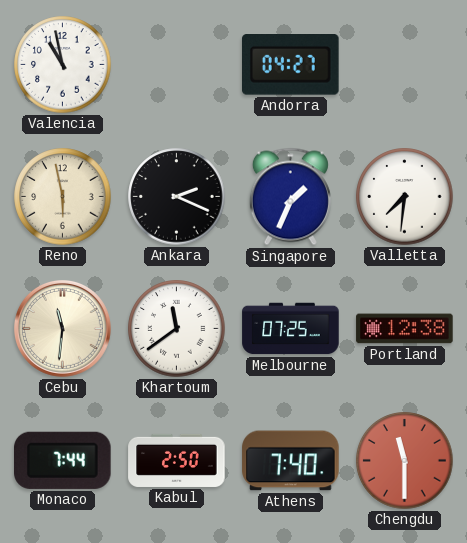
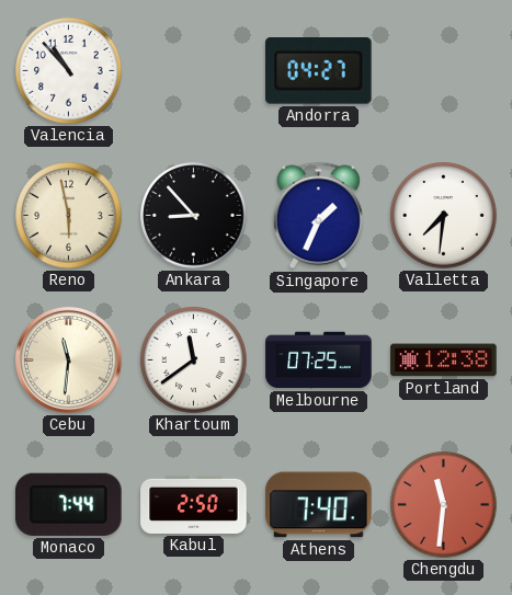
Valencia: 10:58 -> 10:53 (69, 71)
Ankara: 2:19 -> 8:53 (194, 216)
Chengdu: 11:30 -> 11:31 (444, 505)
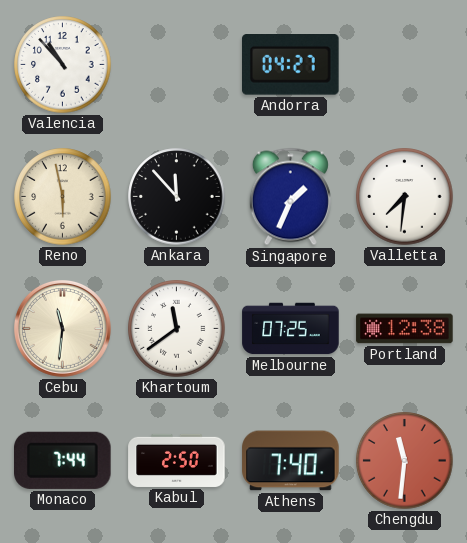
Ankara: 8:53 -> 11:53 (177, 197)
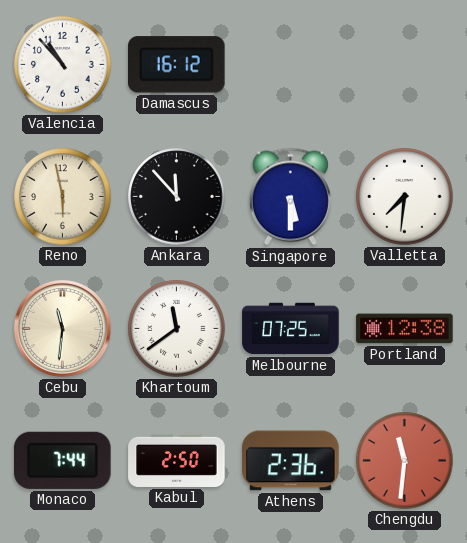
Damascus: none -> 16:12 (177, 65)
Andorra: 04:27 -> none (291, 65)
Singapore: 1:34 -> 5:30 (290, 197)
Athens: 7:40 -> 2:36 (291, 461)
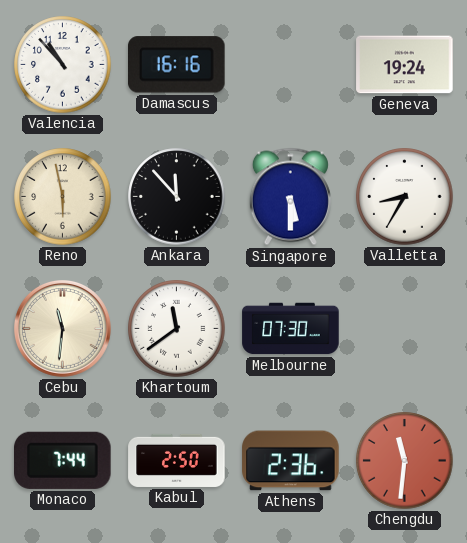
Damascus: 16:12 -> 16:16 (177, 65)
Geneva: none -> 19:24 (405, 65)
Valletta: 7:31 -> 8:35 (405, 197)
Melbourne: 07:25 -> 07:30 (291, 329)
Portland: 12:38 -> none (405, 329)
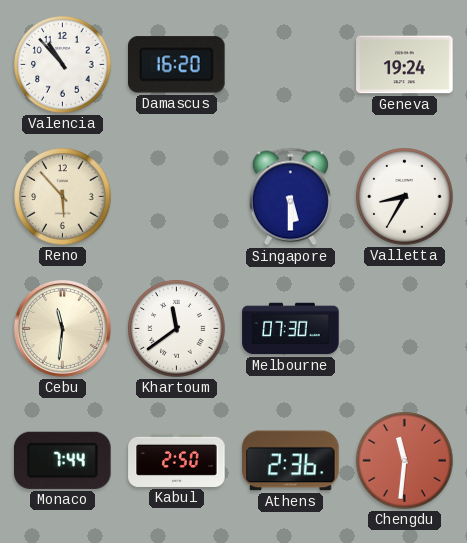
Damascus: 16:16 -> 16:20 (177, 65)
Reno: 5:58 -> 5:53 (63, 197)
Ankara: 11:53 -> none (177, 197)
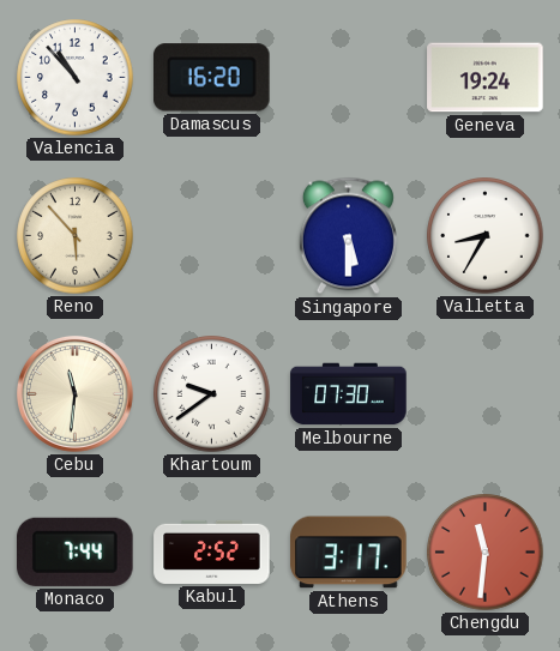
Khartoum: 11:39 -> 9:39 (212, 394)
Kabul: 2:50 -> 2:52 (212, 551)
Athens: 2:36 -> 3:17 (349, 553)
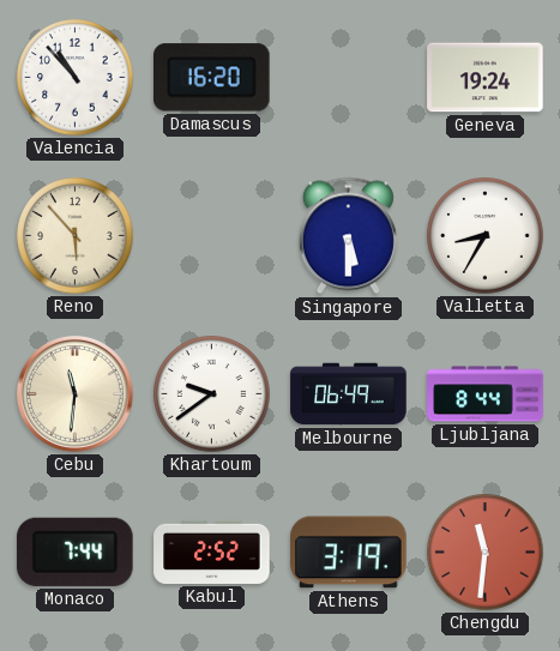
Melbourne: 07:30 -> 06:49 (349, 394)
Ljubljana: none -> 8:44 (486, 394)
Athens: 3:17 -> 3:19 (349, 553)
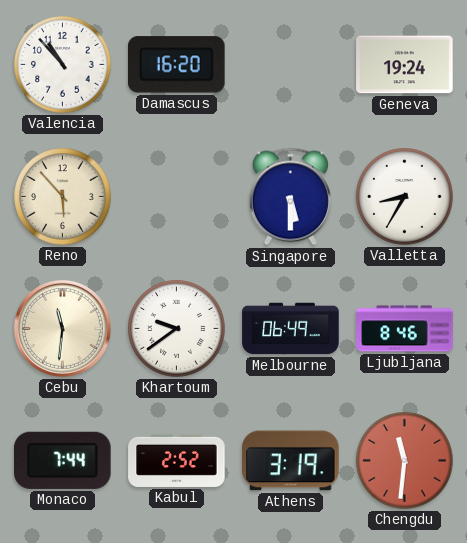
Ljubljana: 8:44 -> 8:46 (405, 329)
